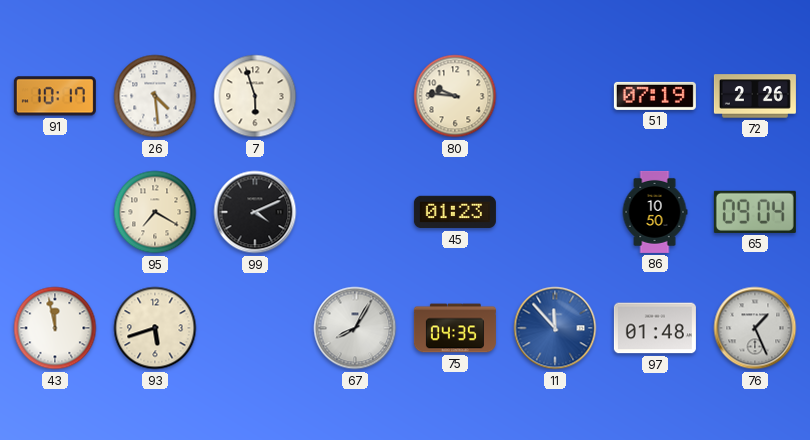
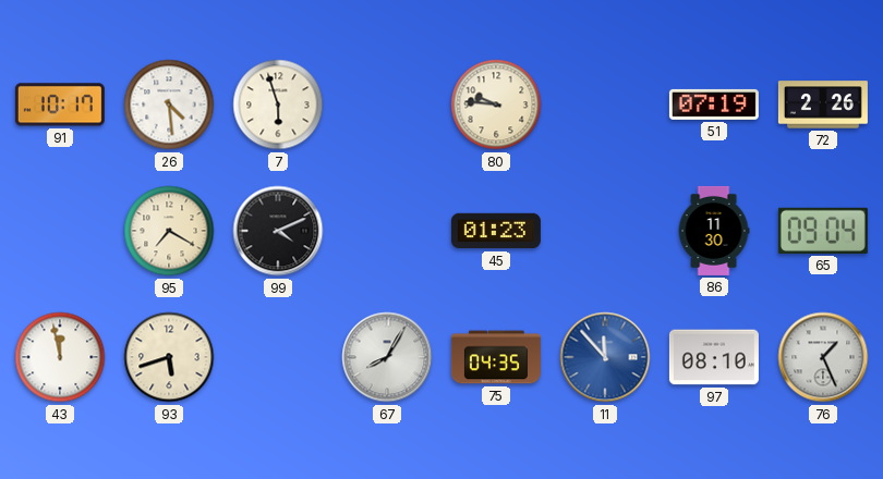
86: 10:50 -> 11:30 (714, 231)
97: 01:48 -> 08:10 (714, 357)
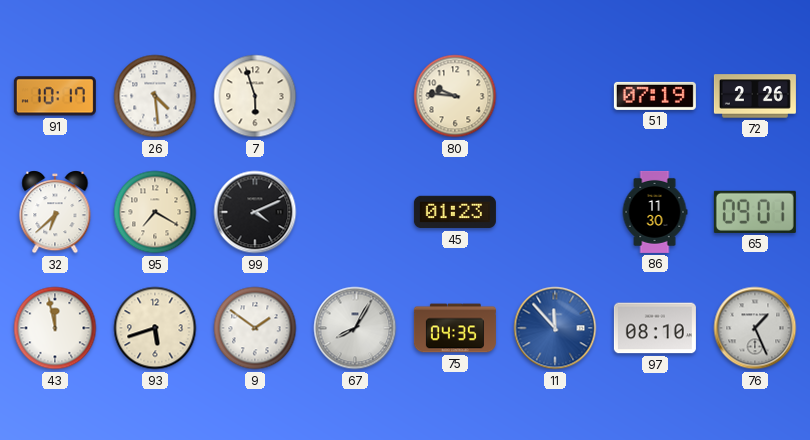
32: none -> 6:38 (55, 213)
65: 09:04 -> 09:01 (755, 212)
9: none -> 1:51 (255, 328)
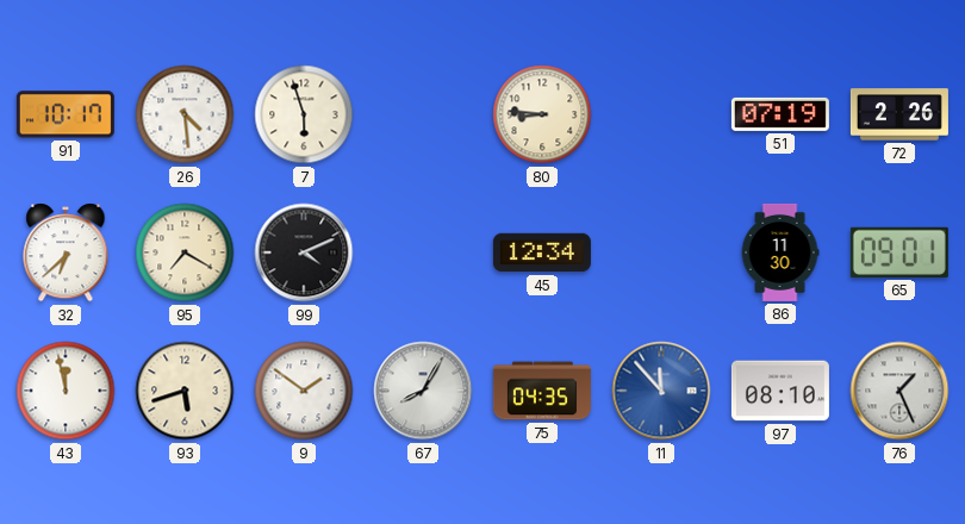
80: 9:46 -> 8:46 (542, 114)
45: 01:23 -> 12:34 (542, 252)
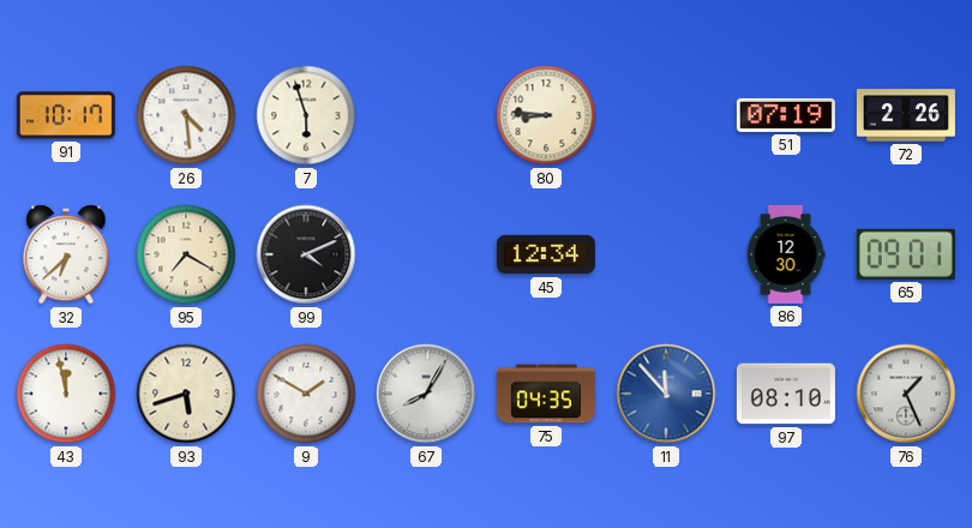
86: 11:30 -> 12:30 (786, 254)
9: 1:51 -> 1:50 (306, 394)
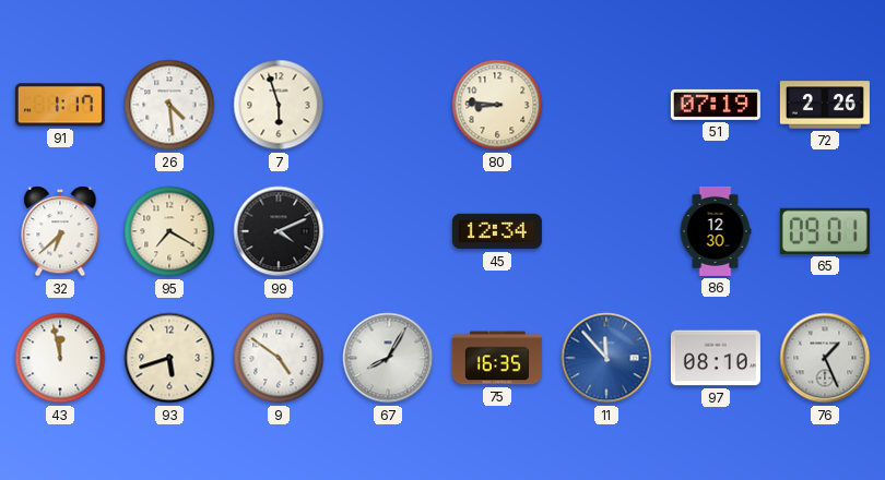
91: 10:17 -> 1:17 (60, 105)
9: 1:50 -> 4:51 (279, 358)
75: 04:35 -> 16:35 (497, 358)
